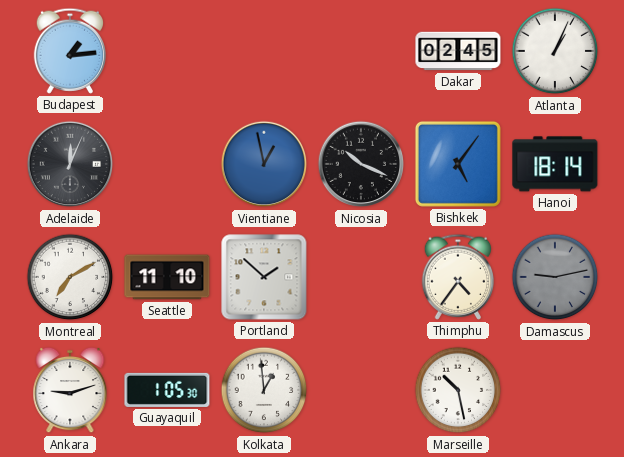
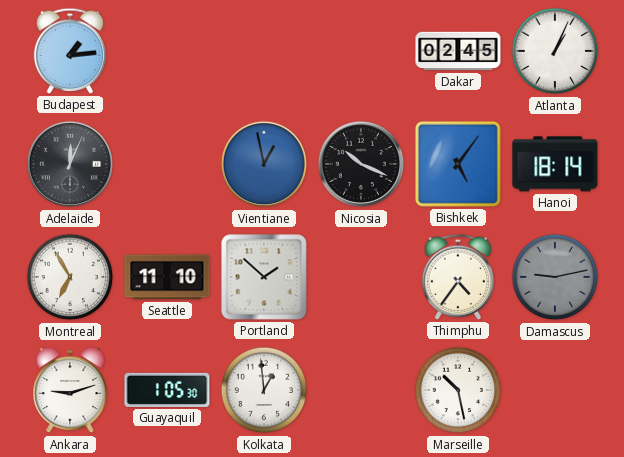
Montreal: 7:10 -> 6:55 (70, 277)
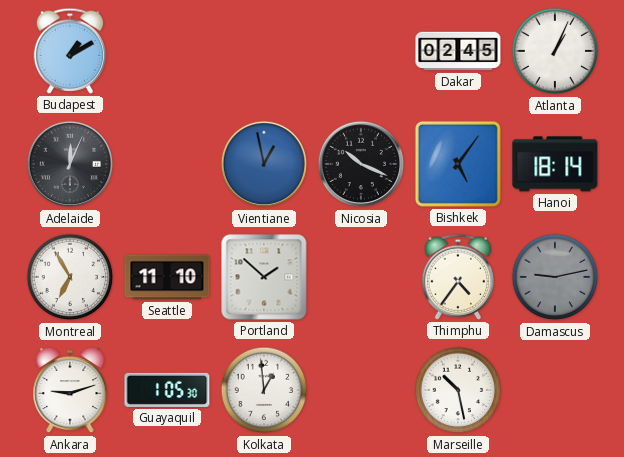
Budapest: 1:14 -> 1:10 (69, 51)
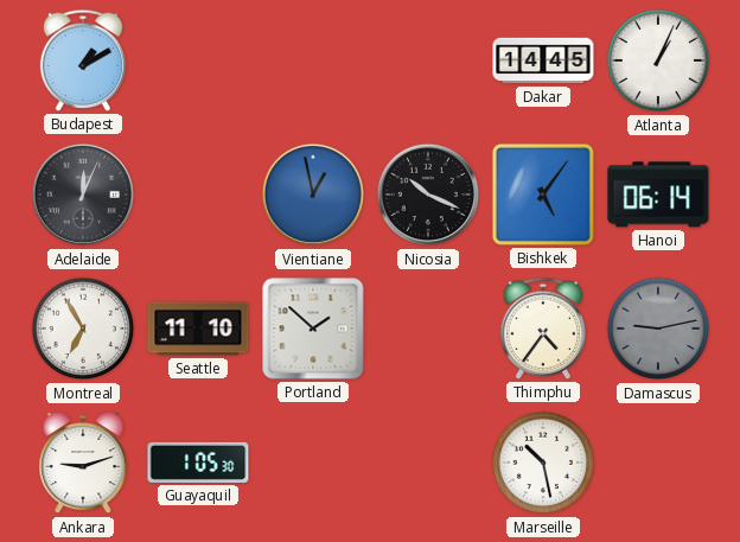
Dakar: 02:45 -> 14:45 (543, 60)
Hanoi: 18:14 -> 06:14 (658, 195)
Kolkata: 12:59 -> none (264, 390)
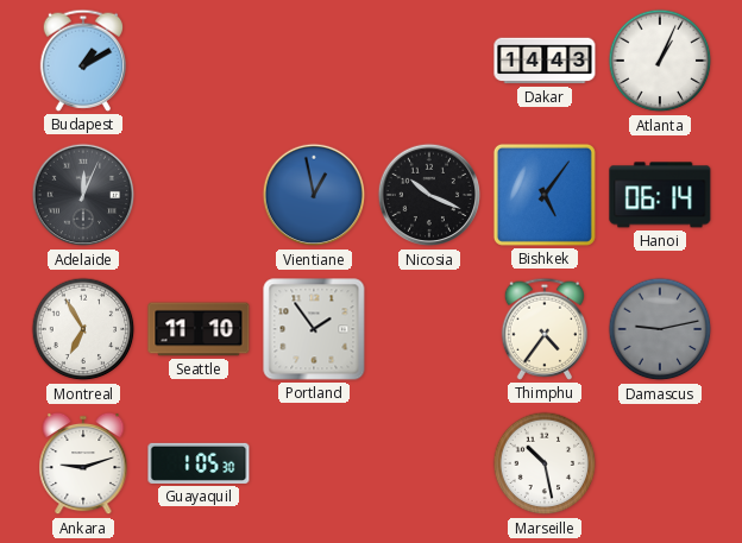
Dakar: 14:45 -> 14:43 (545, 61)
Portland: 1:52 -> 1:54 (314, 329)
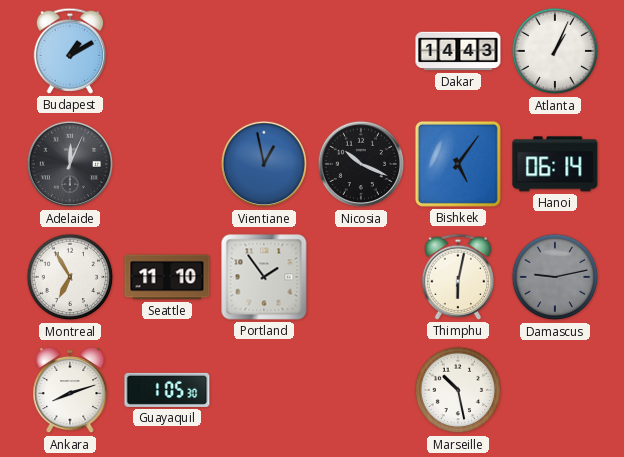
Thimphu: 4:36 -> 6:02 (457, 277)
Ankara: 9:12 -> 8:12 (70, 390)
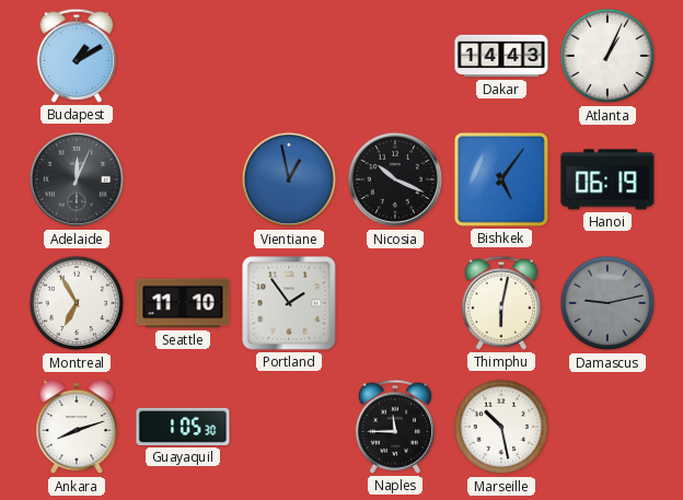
Hanoi: 06:14 -> 06:19 (607, 179)
Naples: none -> 11:45 (394, 427)
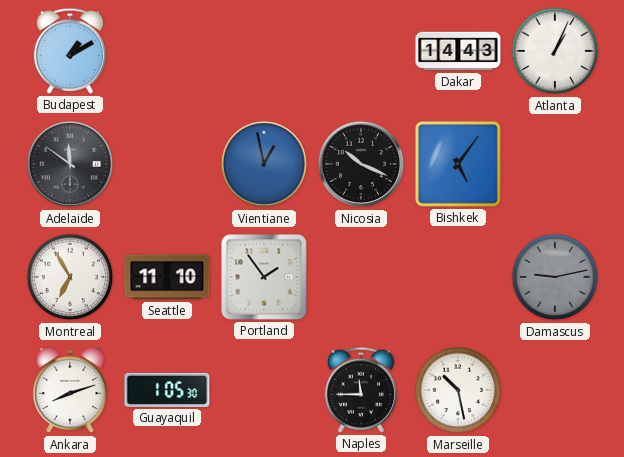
Adelaide: 12:04 -> 11:51 (70, 164)
Hanoi: 06:19 -> none (607, 179)
Thimphu: 6:02 -> none (500, 303)
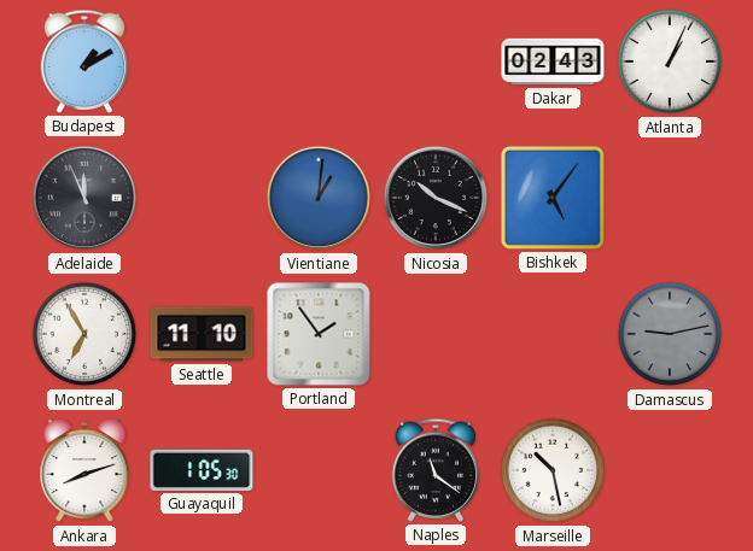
Dakar: 14:43 -> 02:43 (553, 61)
Adelaide: 11:51 -> 11:56 (84, 198)
Vientiane: 12:58 -> 1:01 (319, 198)
Naples: 11:45 -> 11:21 (434, 470)
